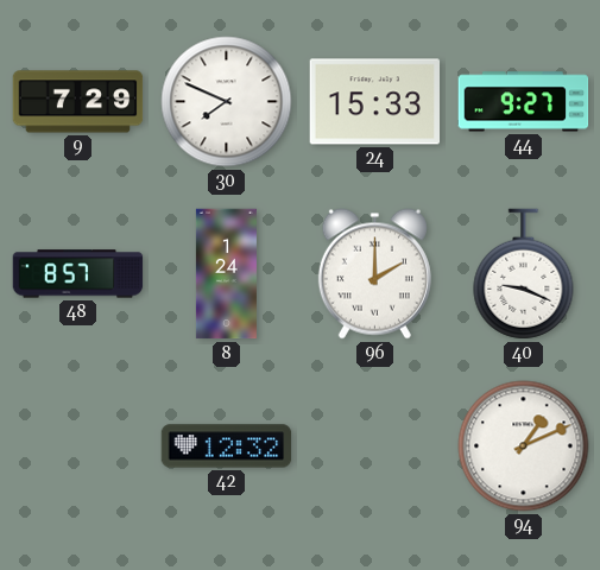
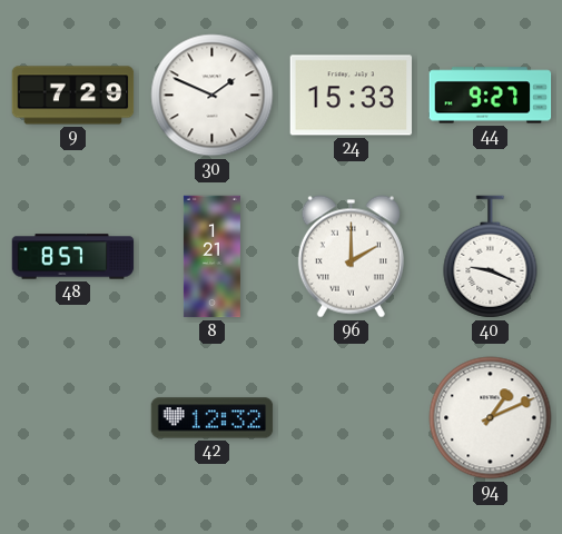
30: 7:49 -> 1:49 (213, 96)
8: 1:24 -> 1:21 (211, 257)
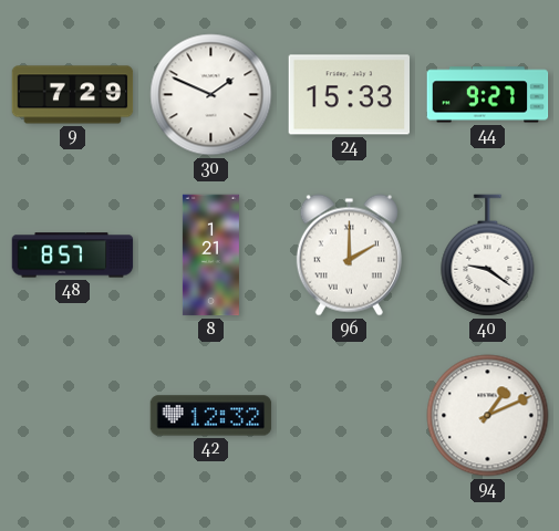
40: 9:19 -> 9:21 (488, 256)
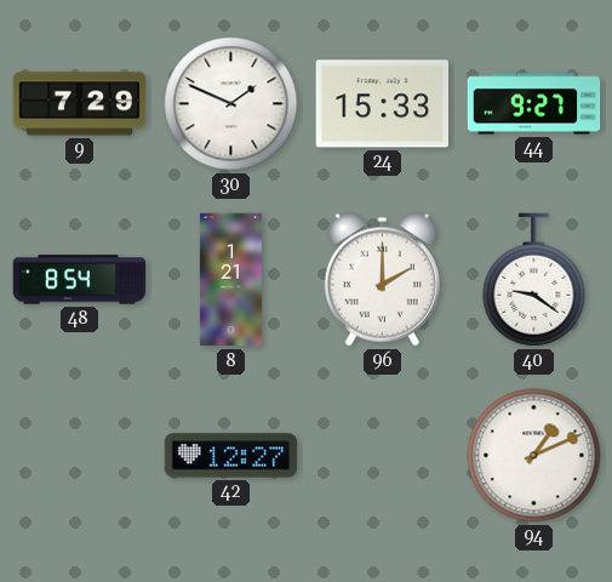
48: 8:57 -> 8:54 (80, 280)
42: 12:32 -> 12:27 (231, 456)
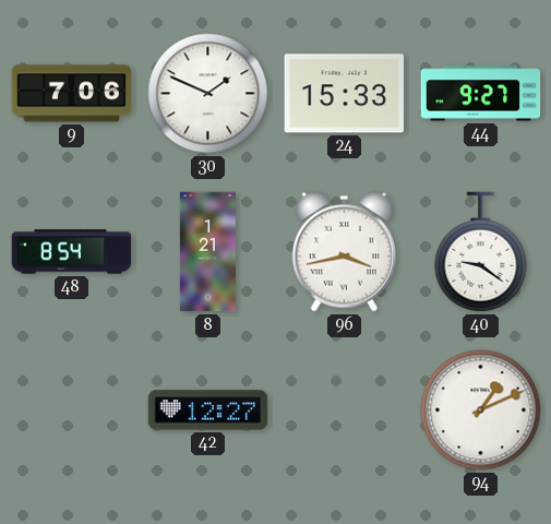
9: 7:29 -> 7:06 (72, 94)
96: 2:00 -> 3:43 (344, 252)
